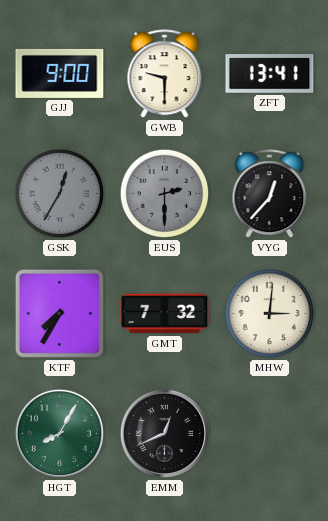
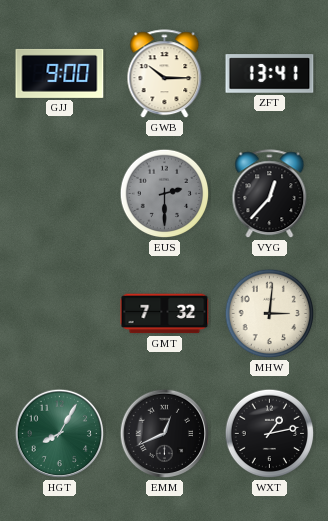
GWB: 9:30 -> 10:15 (165, 74)
GSK: 12:35 -> none (60, 194)
KTF: 7:35 -> none (59, 313)
WXT: none -> 1:13 (270, 434)
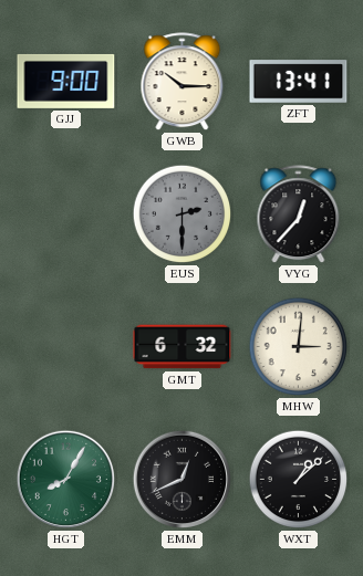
GMT: 7:32 -> 6:32 (183, 347)
WXT: 1:13 -> 1:08 (299, 480)
